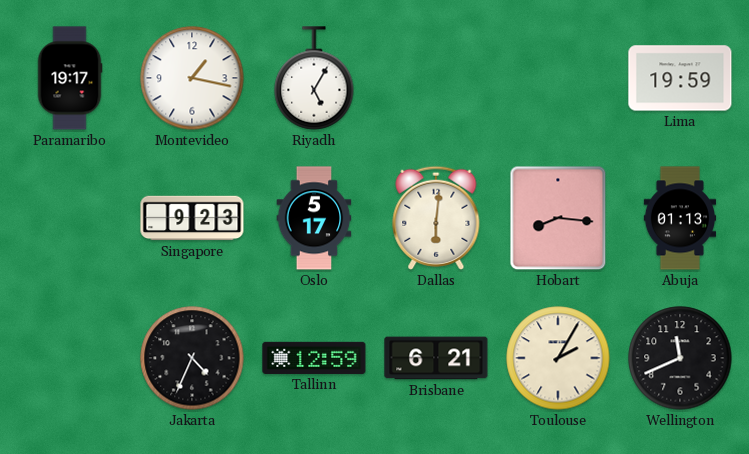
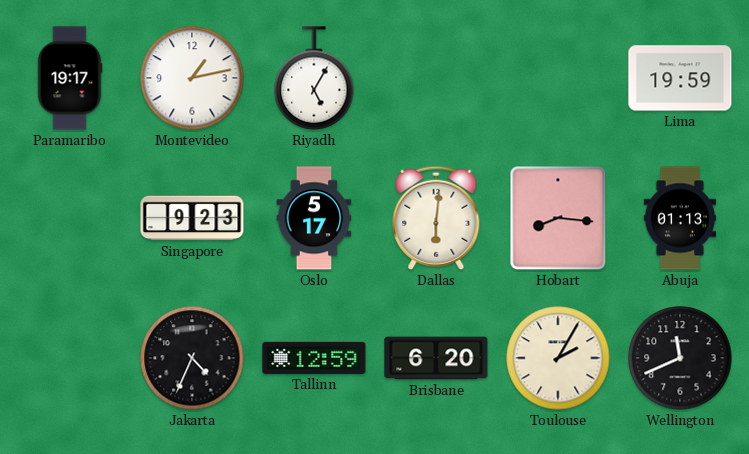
Montevideo: 1:17 -> 1:13 (192, 78)
Brisbane: 6:21 -> 6:20 (436, 358)
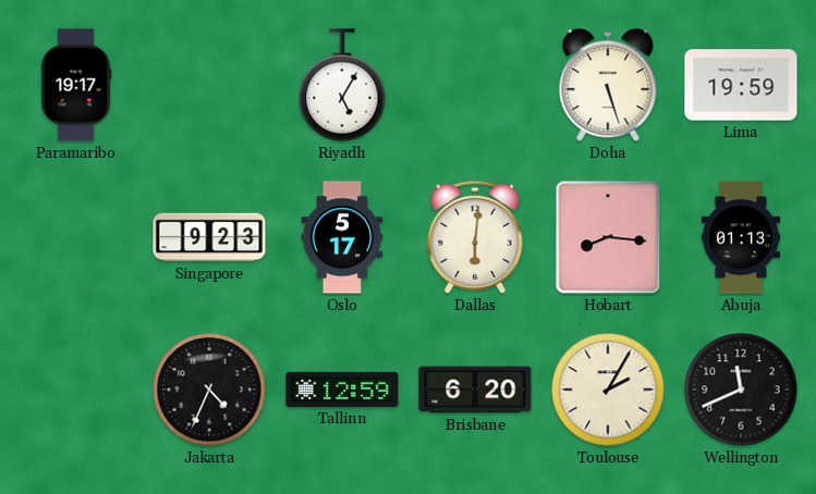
Montevideo: 1:13 -> none (192, 78)
Doha: none -> 5:27 (608, 86)
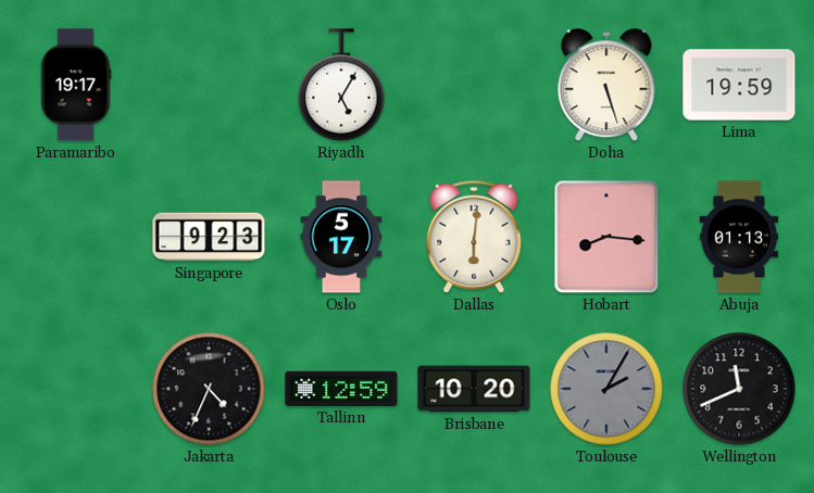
Brisbane: 6:20 -> 10:20 (474, 389)
Toulouse dial: cream -> grey (606, 389)
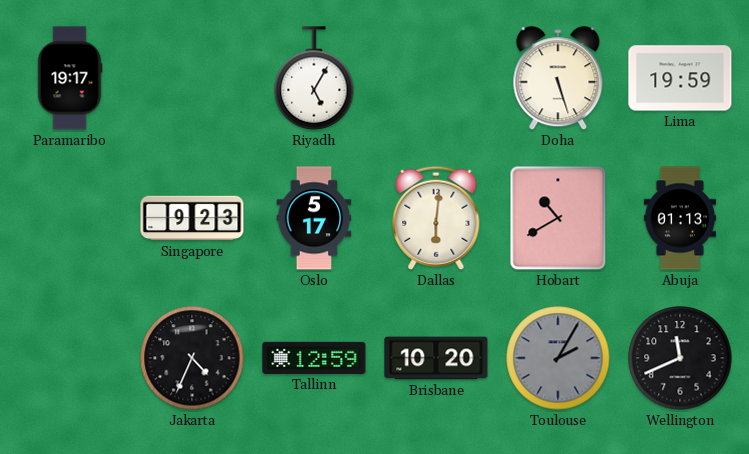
Hobart: 8:16 -> 10:40 (558, 218)
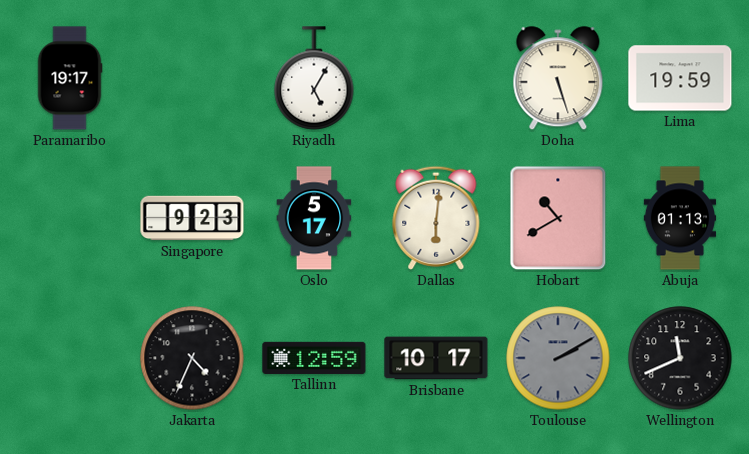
Brisbane: 10:20 -> 10:17 (436, 358)
Toulouse: 2:05 -> 2:10 (558, 358)
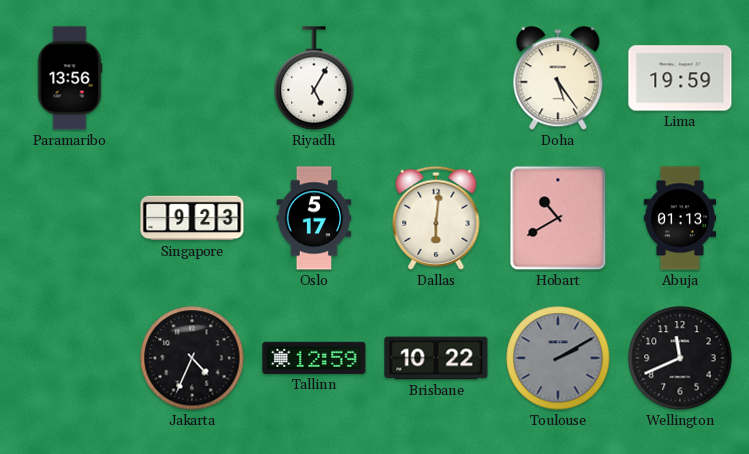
Paramaribo: 19:17 -> 13:56 (70, 78)
Doha: 5:27 -> 5:24 (558, 79)
Brisbane: 10:17 -> 10:22 (436, 358)
